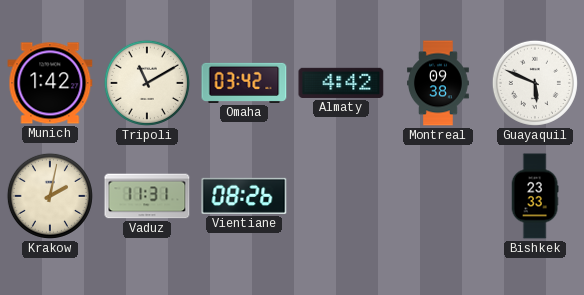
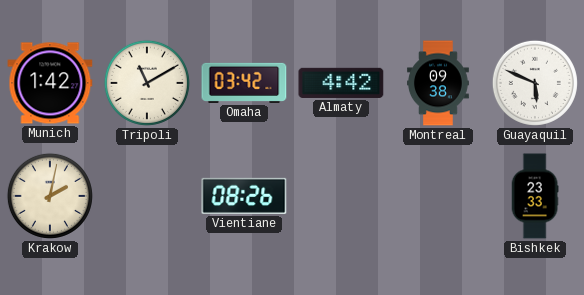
Vaduz: 11:31 -> none (147, 196)
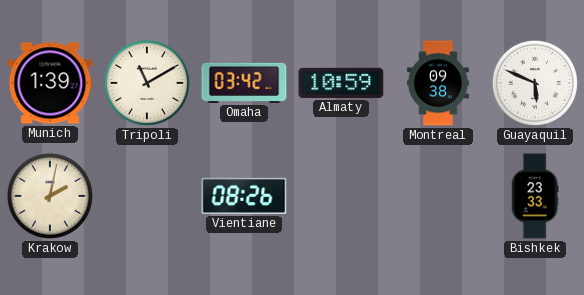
Munich: 1:42 -> 1:39 (50, 83)
Almaty: 4:42 -> 10:59 (341, 83)
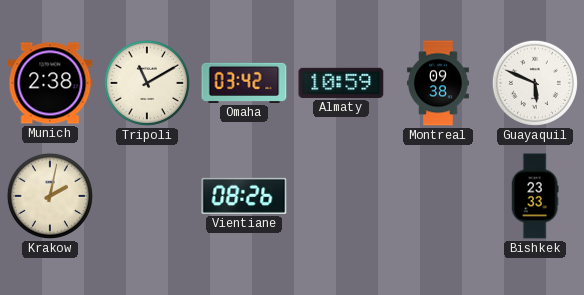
Munich: 1:39 -> 2:38 (50, 83)
